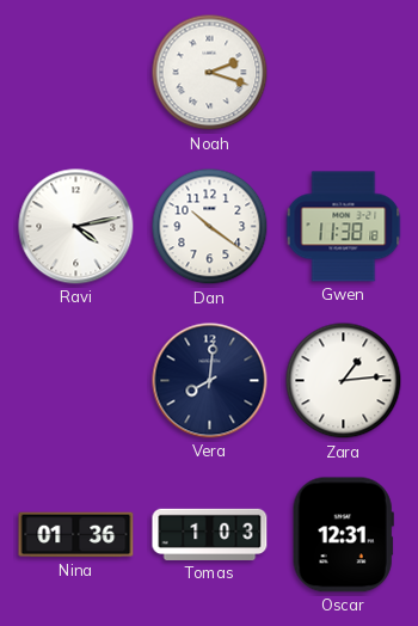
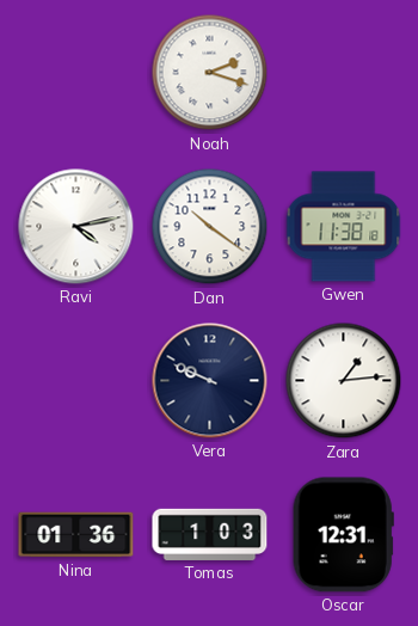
Vera: 8:01 -> 9:49 (210, 381)
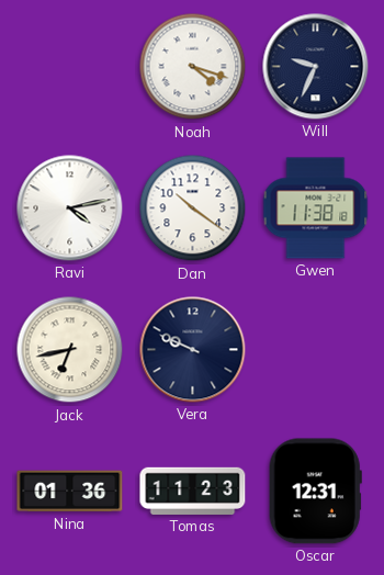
Noah: 2:18 -> 4:18 (193, 67)
Will: none -> 9:34 (316, 67)
Jack: none -> 6:43 (70, 350)
Zara: 1:14 -> none (344, 381)
Tomas: 1:03 -> 11:23 (193, 491)
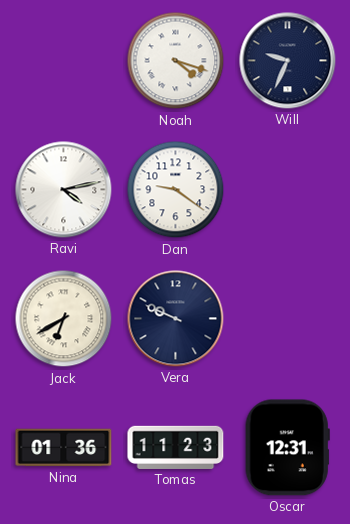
Dan: 10:21 -> 9:21 (176, 190)
Gwen: 11:38 -> none (316, 208)
Jack: 6:43 -> 6:40 (64, 319)
